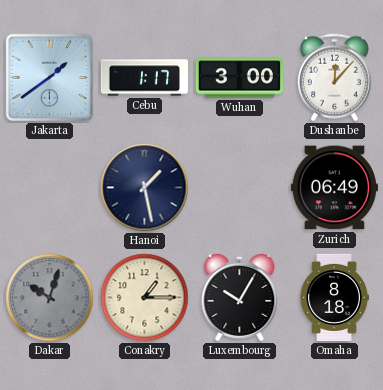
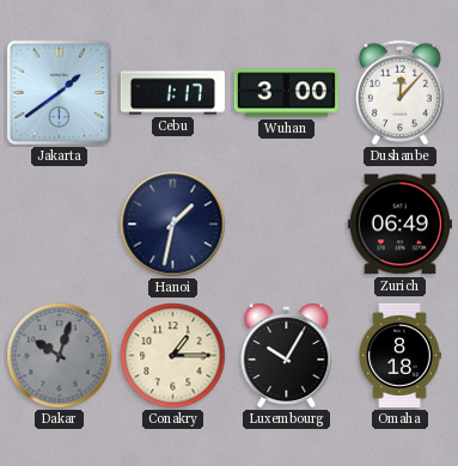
Hanoi: 1:28 -> 1:32 (173, 225)
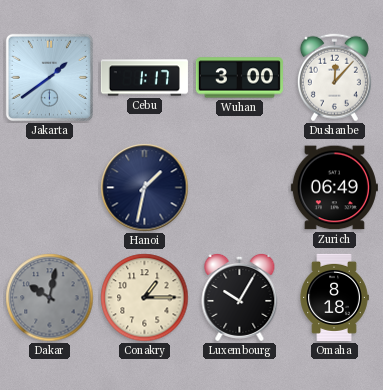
Dakar: 10:03 -> 10:02 (50, 298)
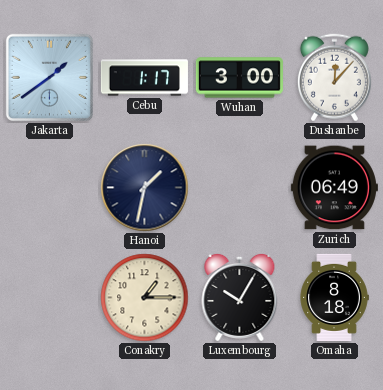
Dakar: 10:02 -> none (50, 298)
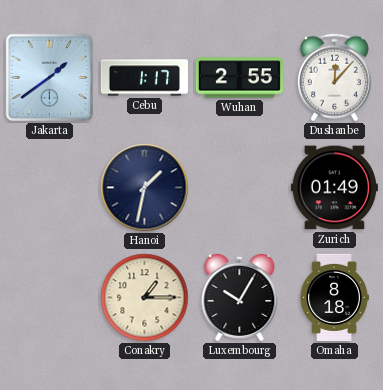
Wuhan: 3:00 -> 2:55 (239, 78)
Zurich: 06:49 -> 01:49 (334, 188)
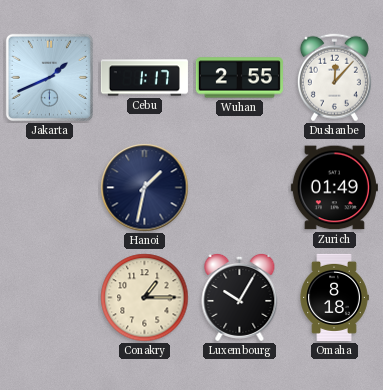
Jakarta: 1:39 -> 1:41 (49, 77)
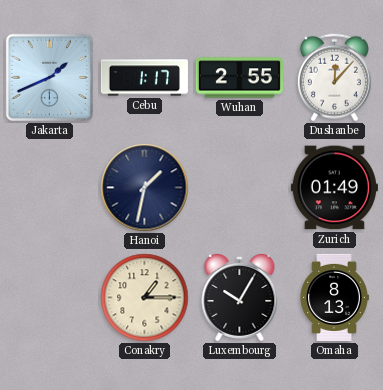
Omaha: 8:18 -> 8:13 (334, 297)
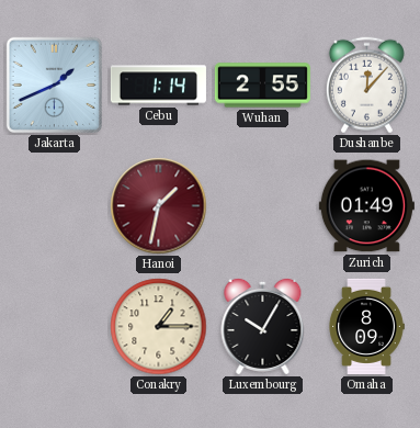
Cebu: 1:17 -> 1:14 (158, 86)
Hanoi dial: navy -> burgundy (159, 206)
Omaha: 8:13 -> 8:09 (366, 326)
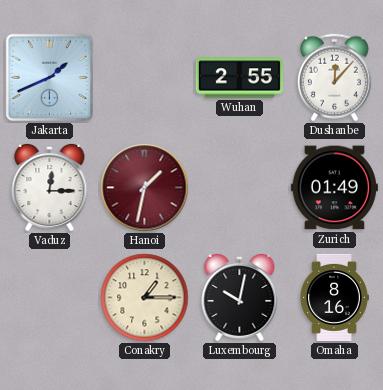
Cebu: 1:14 -> none (158, 86)
Vaduz: none -> 12:15 (50, 187)
Luxembourg: 10:05 -> 10:02 (240, 297)
Omaha: 8:09 -> 8:16 (334, 297)
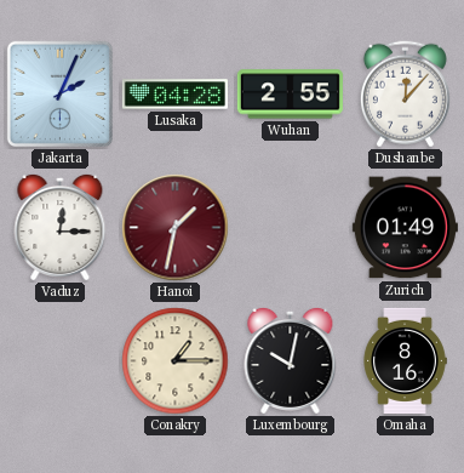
Jakarta: 1:41 -> 2:04 (59, 93)
Lusaka: none -> 04:28 (174, 95)
